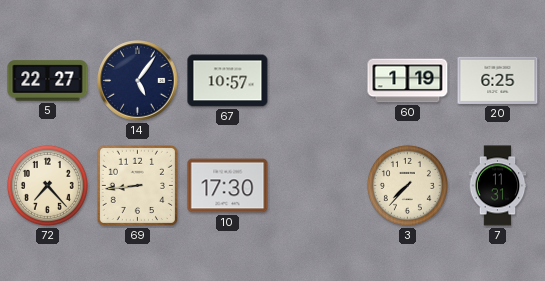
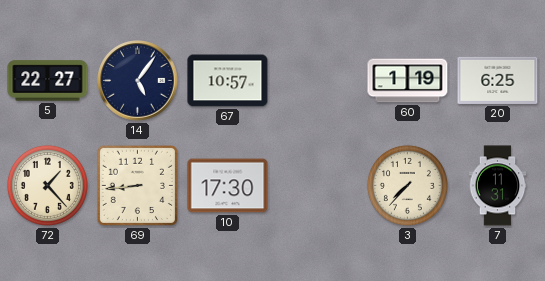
72: 7:23 -> 1:23 (47, 185)
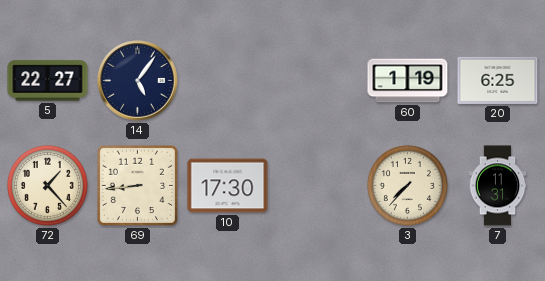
67: 10:57 -> none (228, 81)
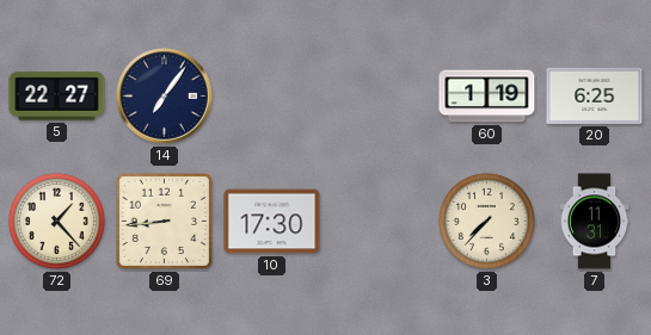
14: 5:06 -> 7:06 (165, 97)
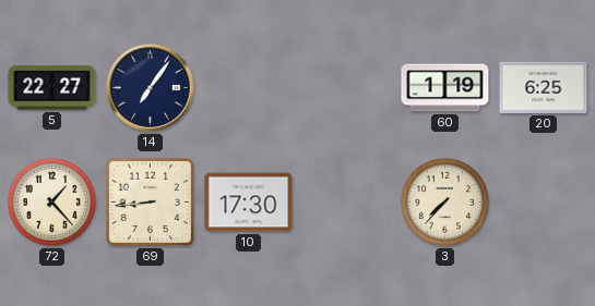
7: 11:31 -> none (595, 222)
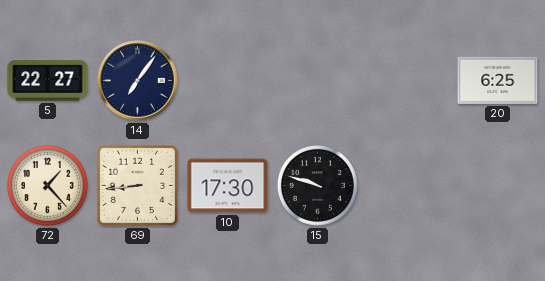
60: 1:19 -> none (445, 88)
15: none -> 9:48 (317, 185)
3: 7:37 -> none (444, 201)
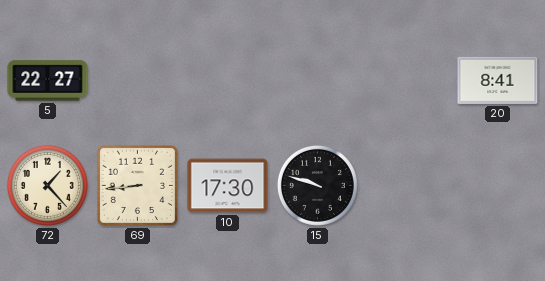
14: 7:06 -> none (138, 81)
20: 6:25 -> 8:41 (498, 80)
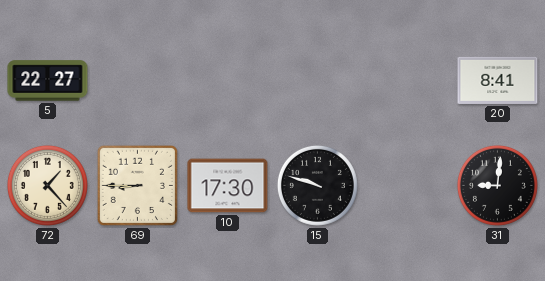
69: 8:44 -> 8:45 (137, 185)
31: none -> 9:01 (497, 185)
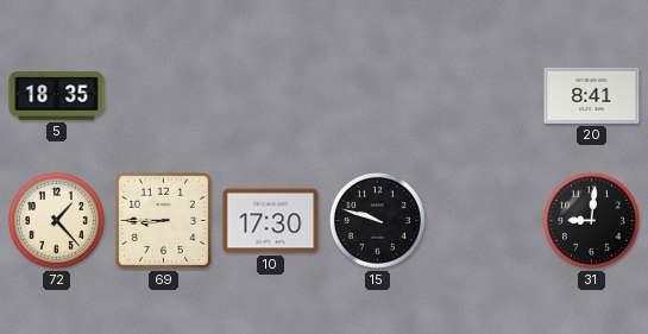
5: 22:27 -> 18:35 (57, 96)
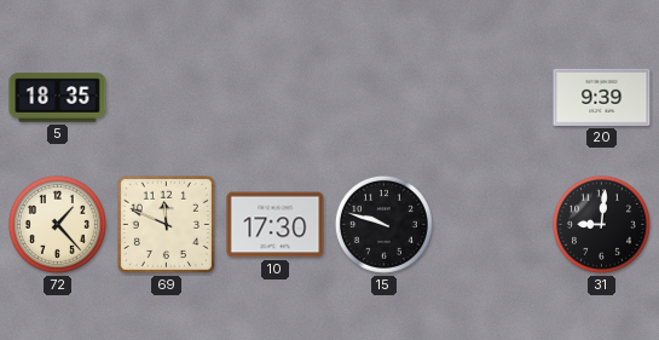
20: 8:41 -> 9:39 (602, 97)
69: 8:45 -> 11:49 (166, 224)
